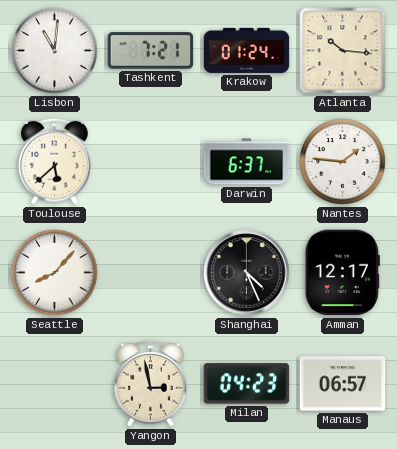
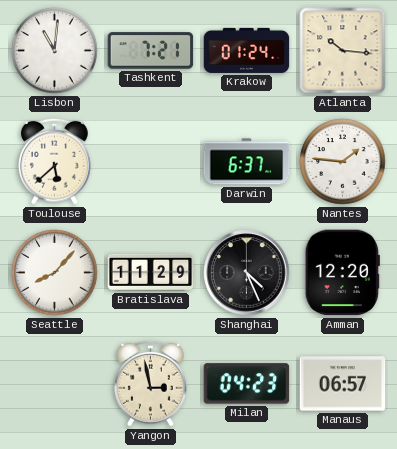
Bratislava: none -> 11:29 (151, 272)
Amman: 12:17 -> 12:20 (342, 273)
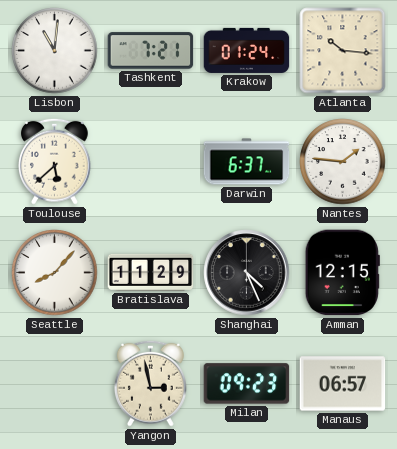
Amman: 12:20 -> 12:15 (342, 273)
Milan: 04:23 -> 09:23 (247, 384)
